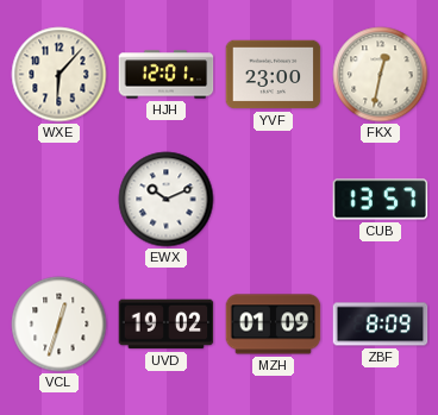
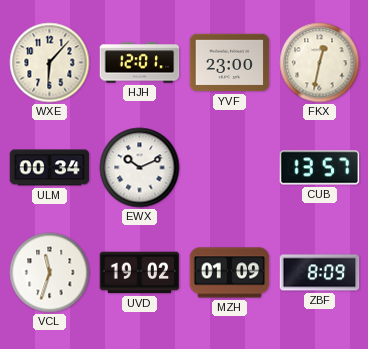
ULM: none -> 00:34 (50, 168)
VCL: 12:33 -> 11:33 (50, 273)
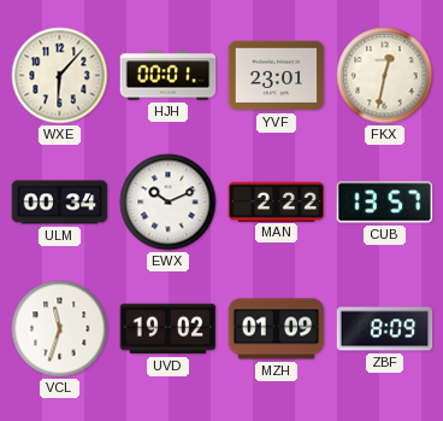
HJH: 12:01 -> 00:01 (169, 76)
YVF: 23:00 -> 23:01 (277, 76)
MAN: none -> 2:22 (277, 201)
